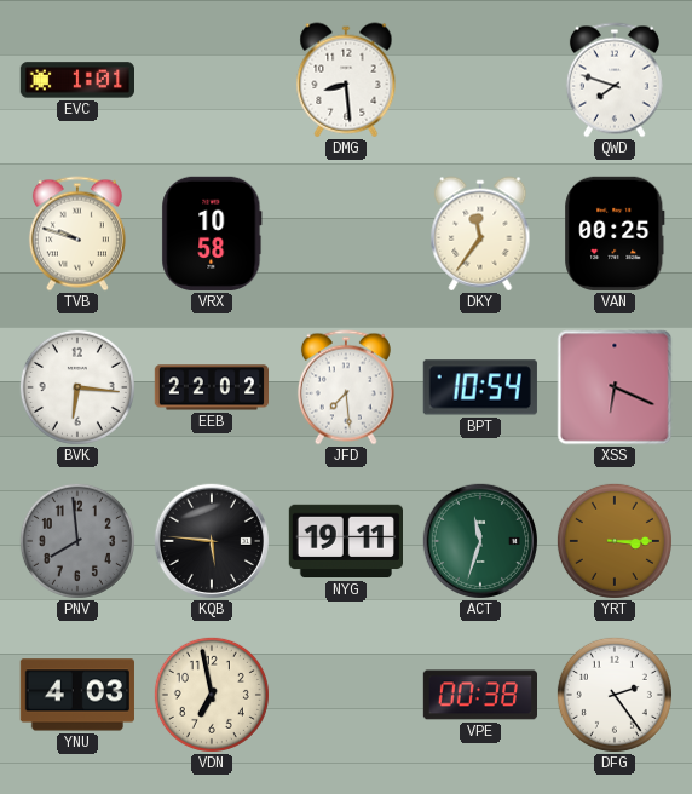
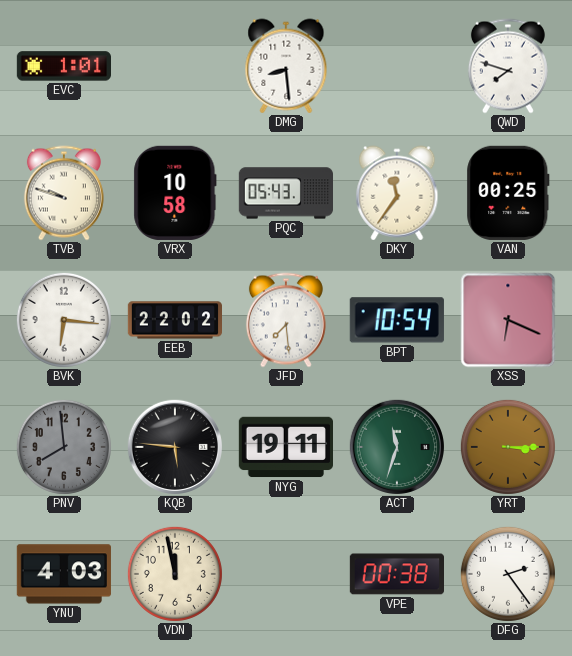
PQC: none -> 05:43 (285, 193)
VDN: 6:58 -> 11:58 (175, 574)
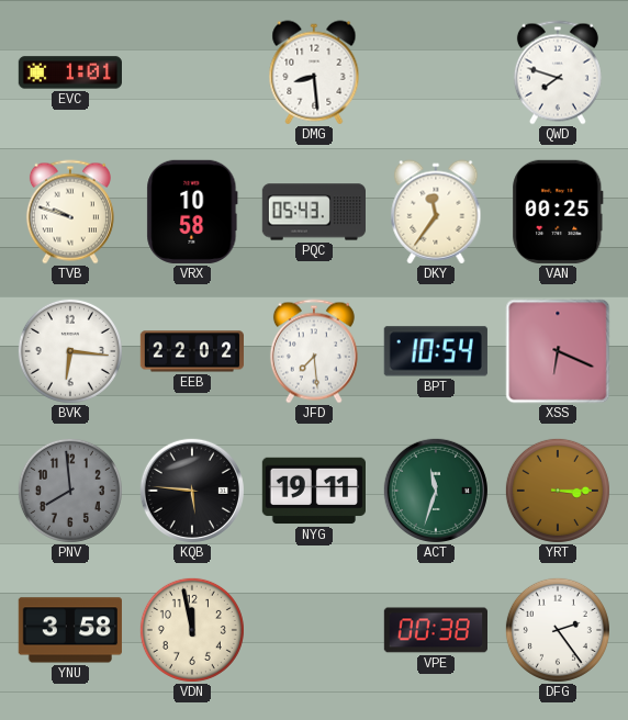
YNU: 4:03 -> 3:58 (70, 630)
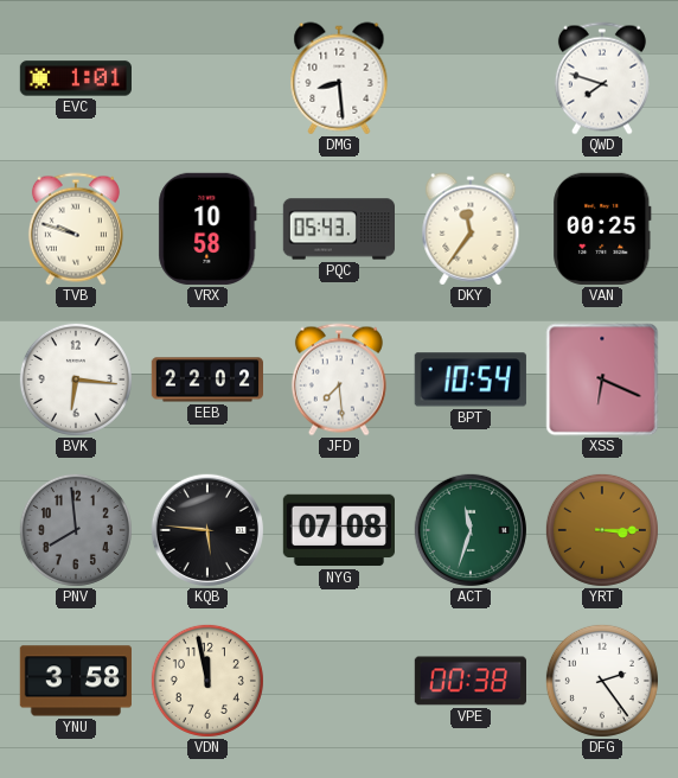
NYG: 19:11 -> 07:08 (338, 530)
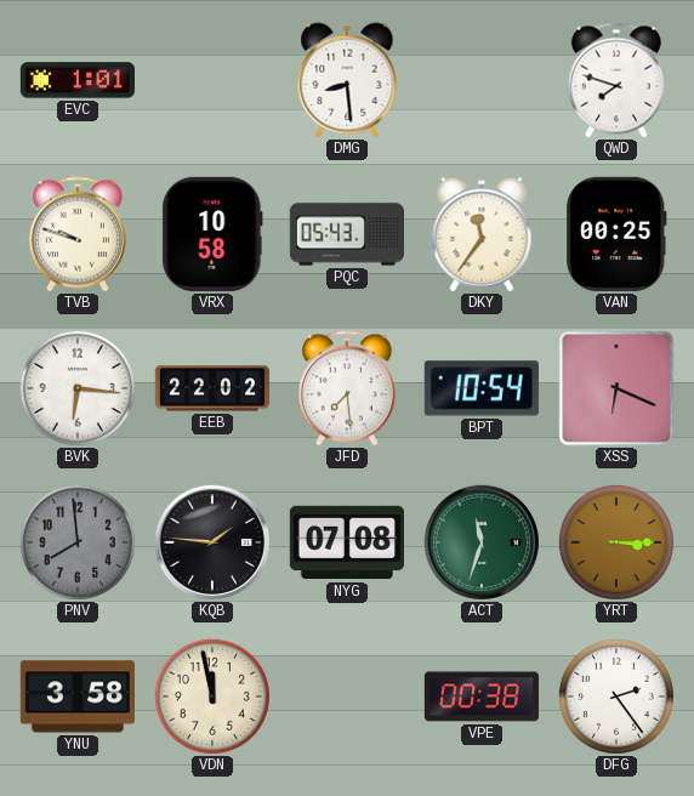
KQB: 5:46 -> 1:46 (212, 542)
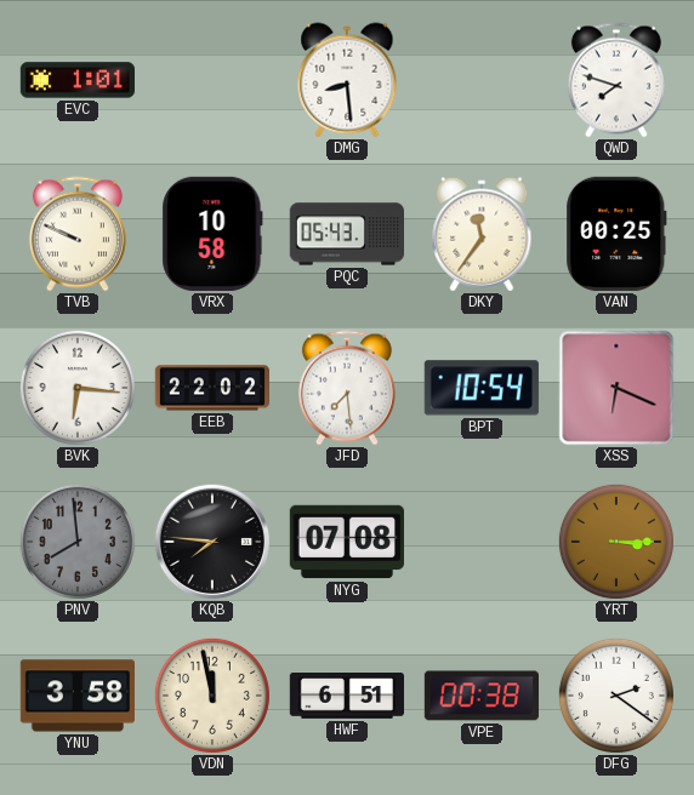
TVB: 9:48 -> 9:49 (78, 234)
KQB: 1:46 -> 7:46 (212, 542)
ACT: 11:33 -> none (482, 542)
HWF: none -> 6:51 (346, 696)
DFG: 2:24 -> 2:21 (616, 696)
